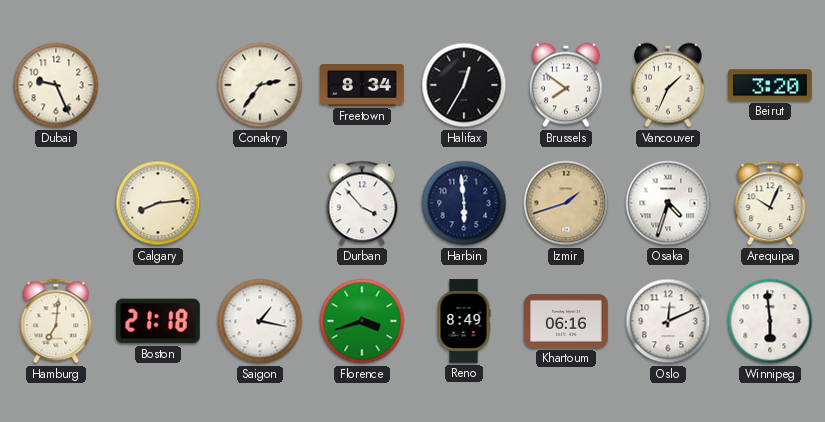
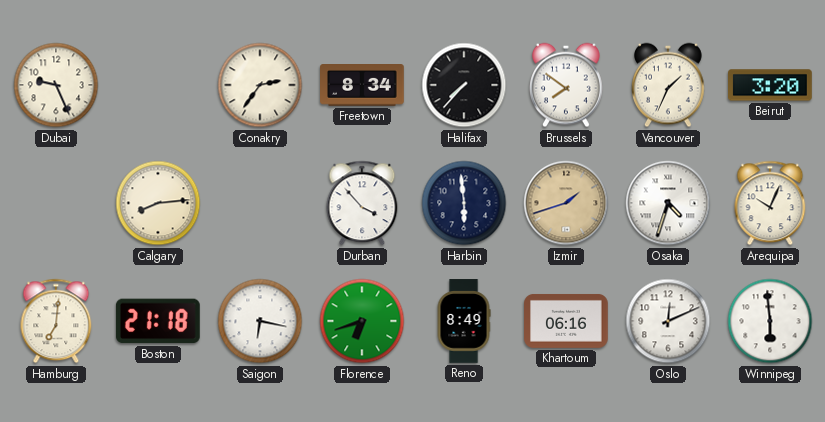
Halifax: 12:35 -> 7:37 (464, 85)
Saigon: 1:17 -> 6:17 (260, 321)
Florence: 3:42 -> 6:42 (362, 321)
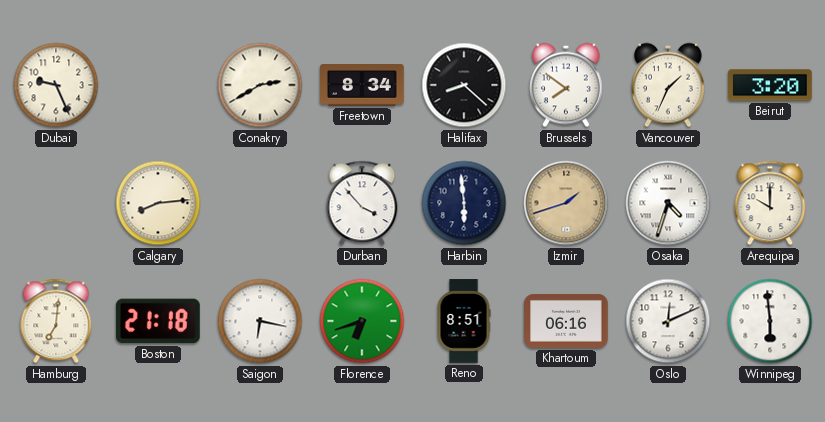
Conakry: 2:36 -> 2:40 (260, 85)
Halifax: 7:37 -> 8:22 (464, 85)
Arequipa: 10:04 -> 10:00 (770, 203)
Reno: 8:49 -> 8:51 (464, 321)
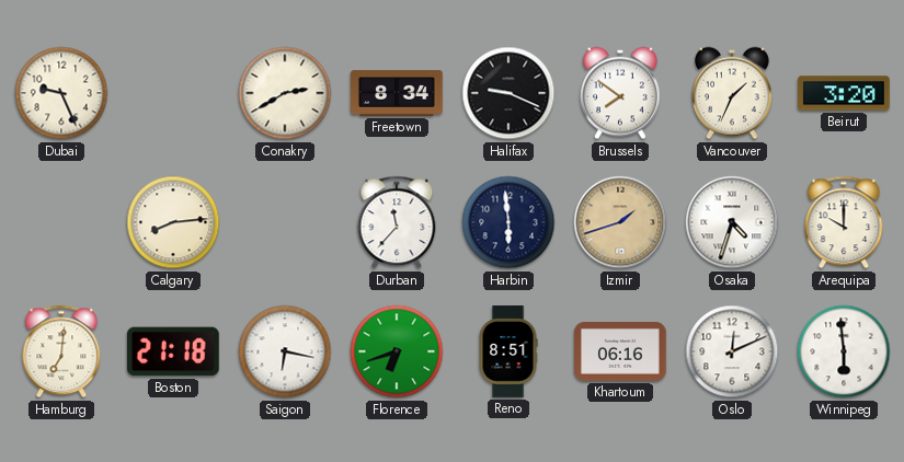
Halifax: 8:22 -> 9:19 (508, 93)
Durban: 3:53 -> 11:37 (397, 222)
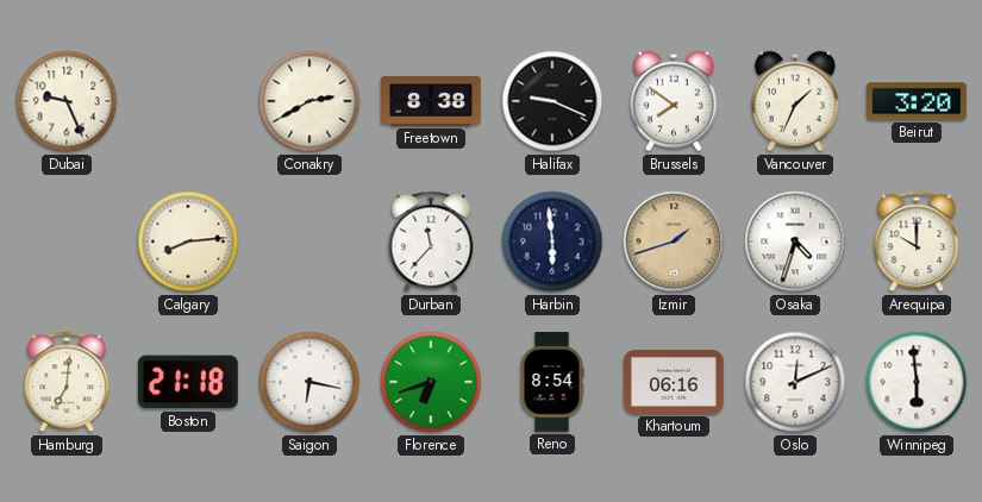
Freetown: 8:34 -> 8:38 (431, 102)
Reno: 8:51 -> 8:54 (552, 382)
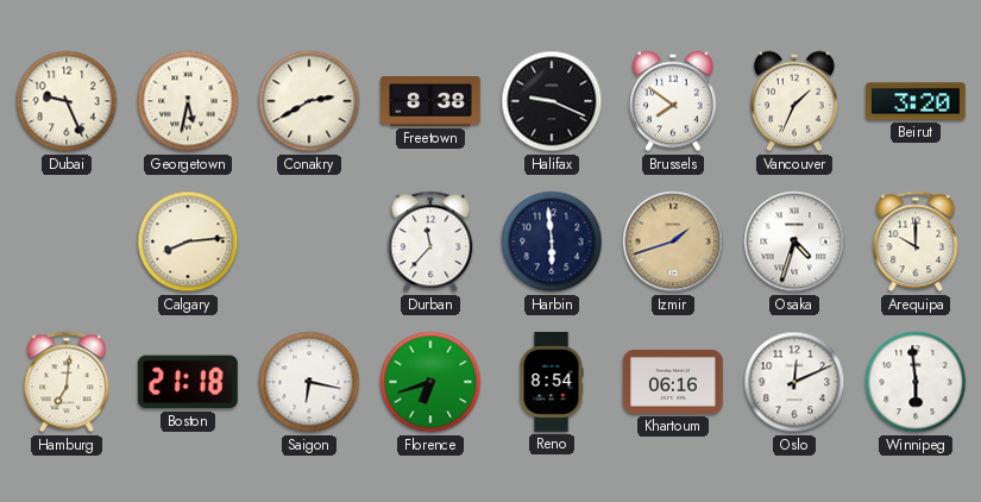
Georgetown: none -> 5:32 (188, 101)
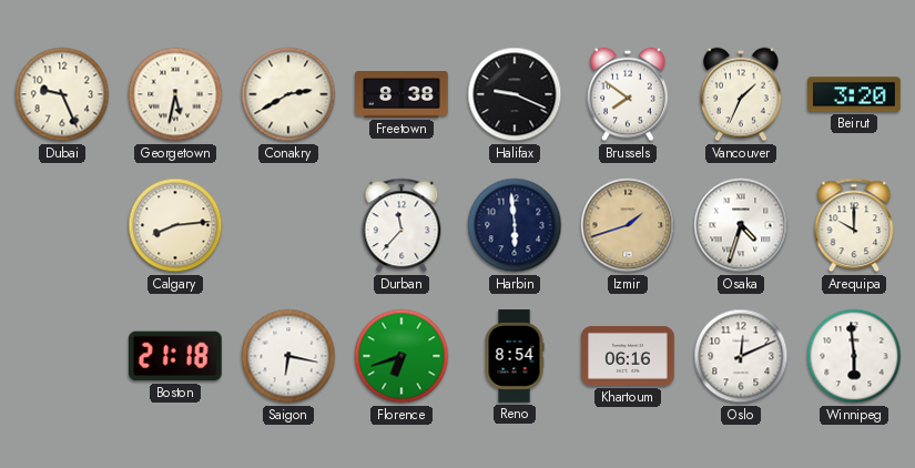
Hamburg: 7:01 -> none (67, 382)
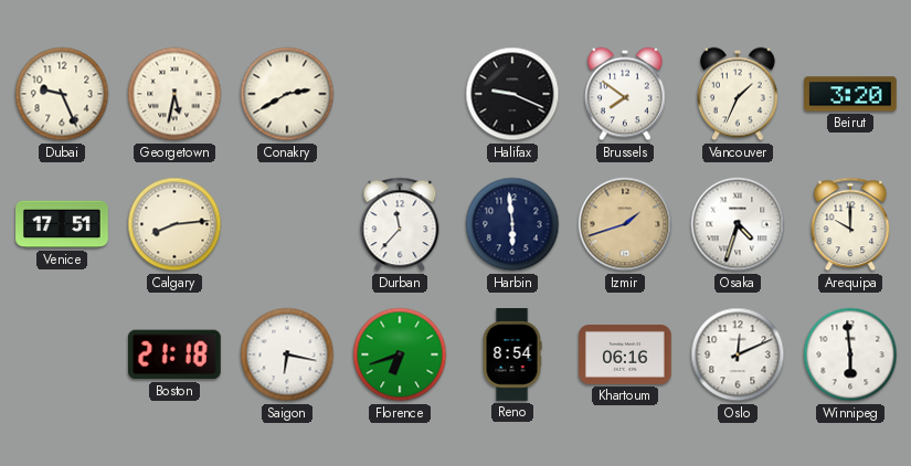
Freetown: 8:38 -> none (401, 95)
Venice: none -> 17:51 (62, 224)
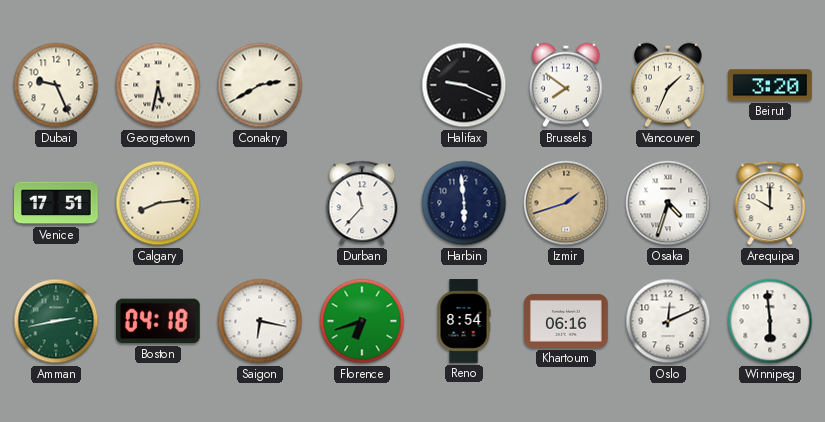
Amman: none -> 2:43 (56, 321)
Boston: 21:18 -> 04:18 (158, 321)
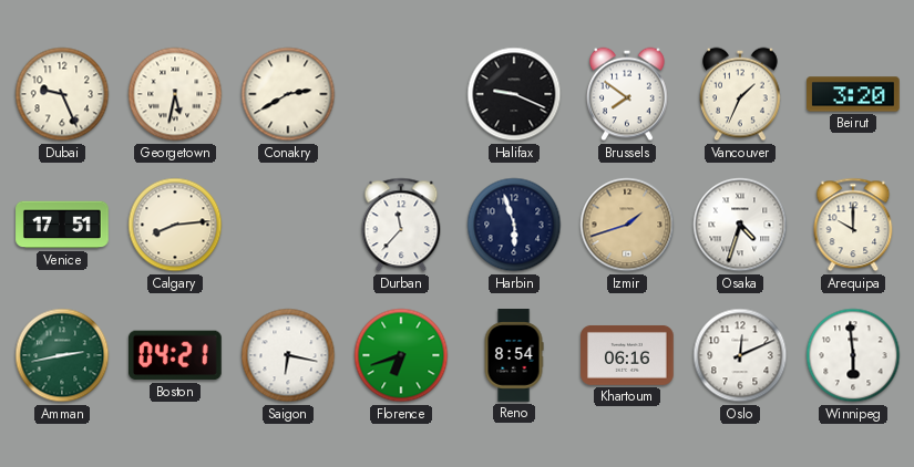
Harbin: 5:59 -> 5:57 (514, 225)
Boston: 04:18 -> 04:21 (175, 355)
